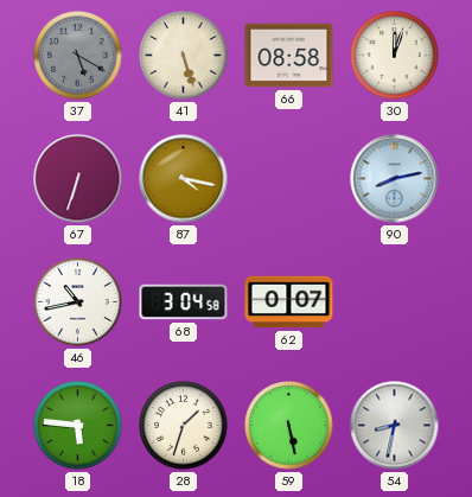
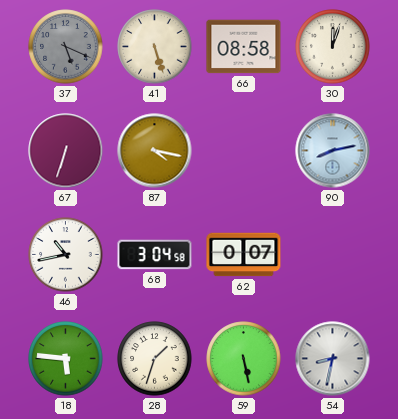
37: 5:20 -> 5:19 (66, 47)
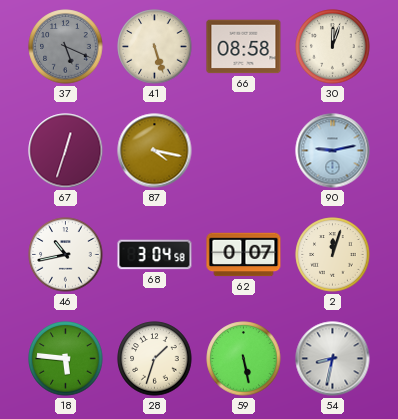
67: 6:33 -> 12:33 (66, 151)
90: 8:13 -> 9:13 (333, 151)
2: none -> 12:03 (333, 255)
